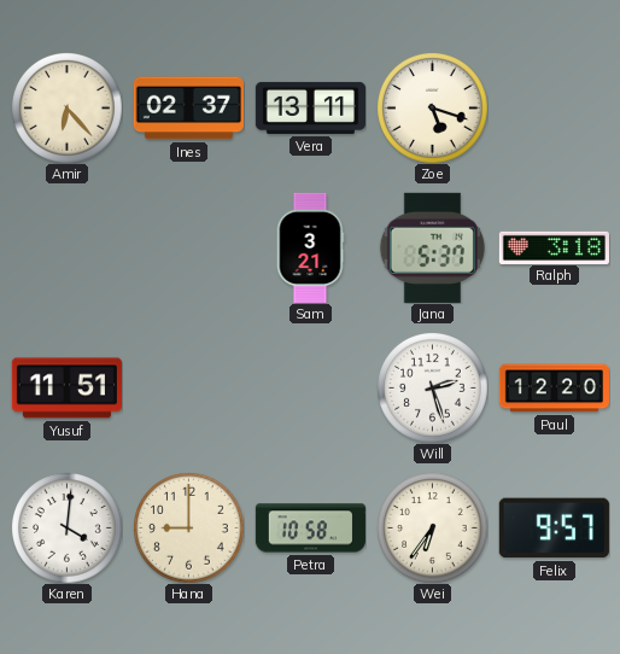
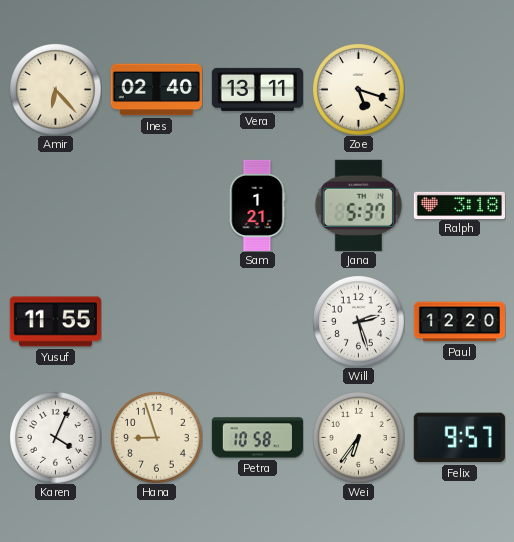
Ines: 02:37 -> 02:40 (156, 90)
Sam: 3:21 -> 1:21 (257, 205)
Yusuf: 11:51 -> 11:55 (55, 322)
Karen: 4:01 -> 4:04 (56, 438)
Hana: 9:00 -> 8:57 (157, 438)
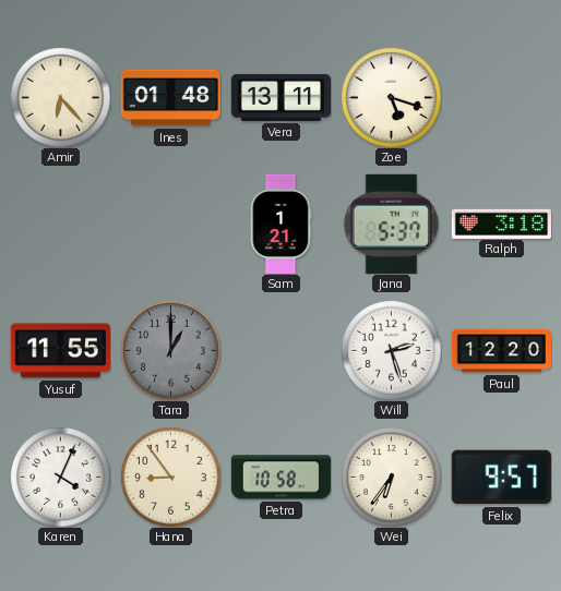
Ines: 02:40 -> 01:48 (170, 98)
Tara: none -> 1:00 (171, 351)
Hana: 8:57 -> 8:54 (171, 478)
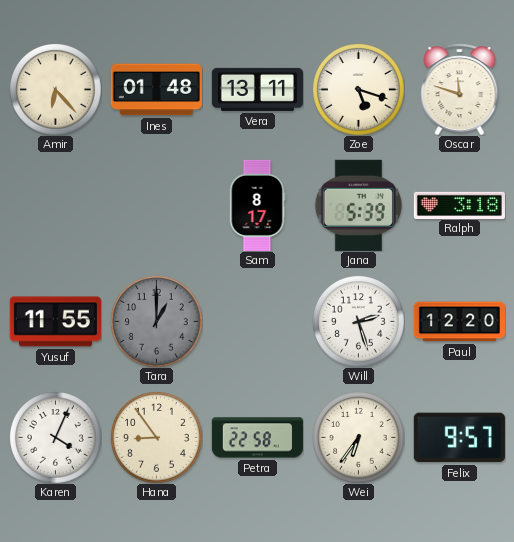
Oscar: none -> 11:48 (460, 89)
Sam: 1:21 -> 8:17 (257, 205)
Jana: 5:37 -> 5:39 (358, 205)
Petra: 10:58 -> 22:58 (257, 438)
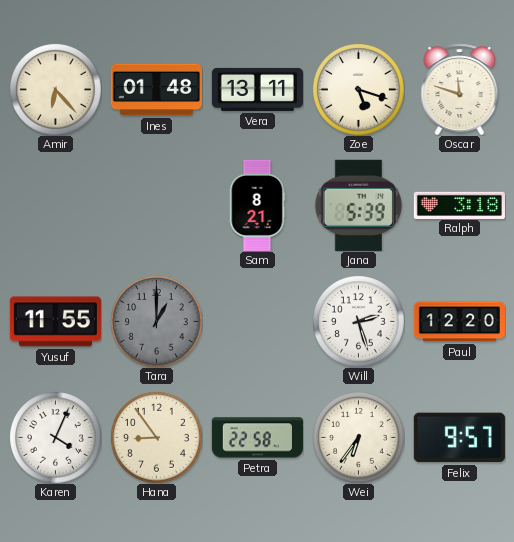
Sam: 8:17 -> 8:21 (257, 205)
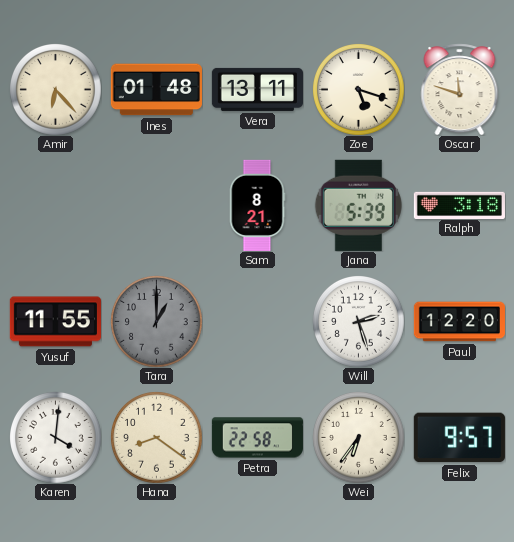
Karen: 4:04 -> 4:01 (56, 438)
Hana: 8:54 -> 8:21 (157, 438)
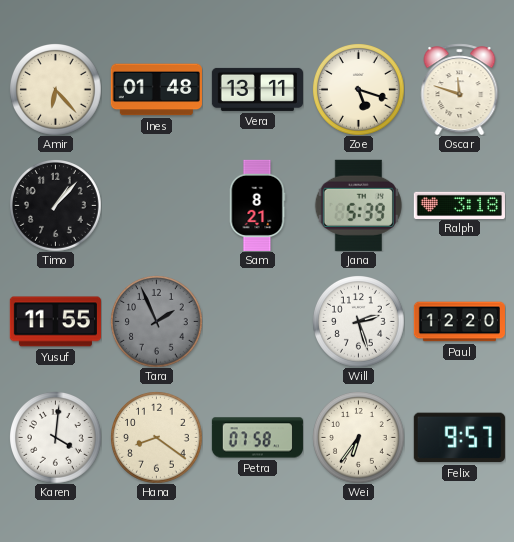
Timo: none -> 1:07 (56, 206)
Tara: 1:00 -> 1:56 (157, 322)
Petra: 22:58 -> 07:58 (257, 438)
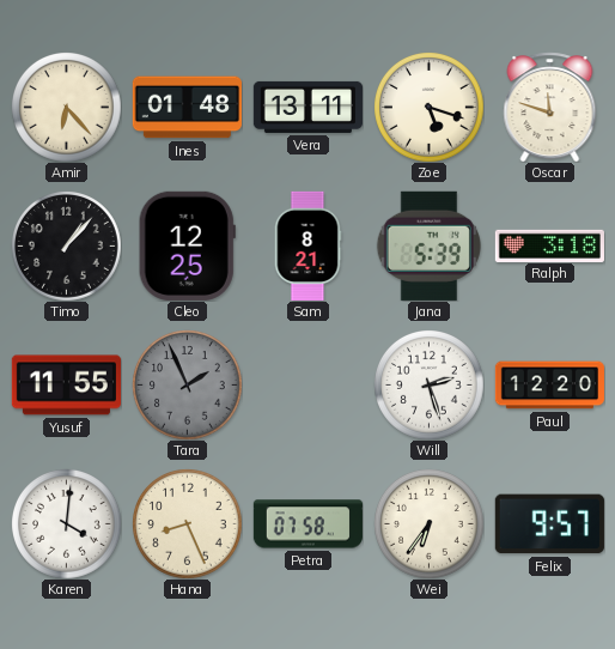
Cleo: none -> 12:25 (187, 245)
Hana: 8:21 -> 8:26 (188, 524)
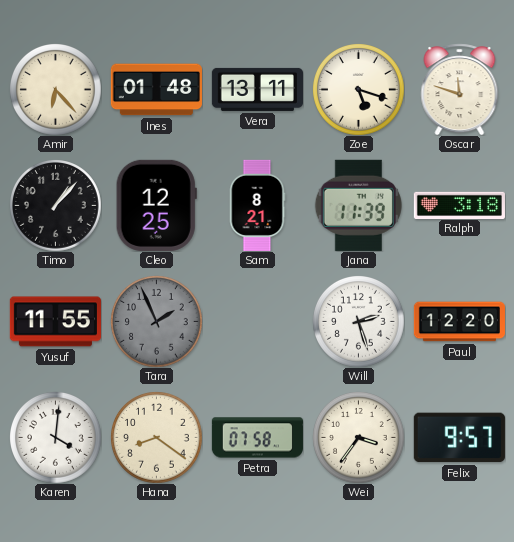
Jana: 5:39 -> 11:39 (358, 205)
Hana: 8:26 -> 8:21 (157, 438)
Wei: 6:36 -> 3:36 (359, 438)
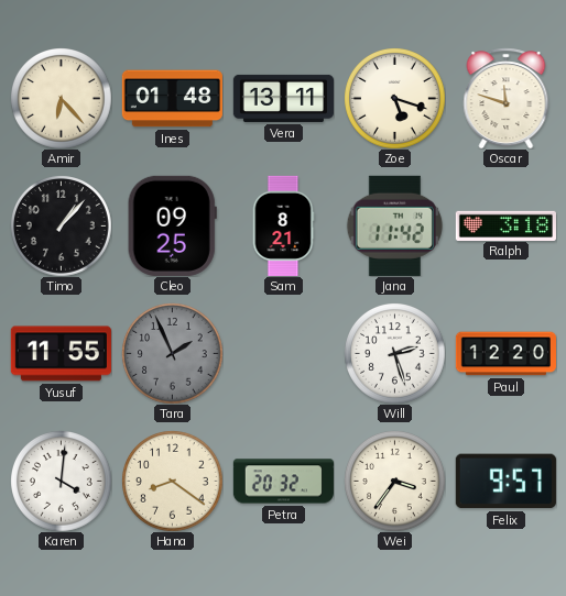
Cleo: 12:25 -> 09:25 (172, 225)
Jana: 11:39 -> 11:42 (394, 225)
Petra: 07:58 -> 20:32 (283, 482)
